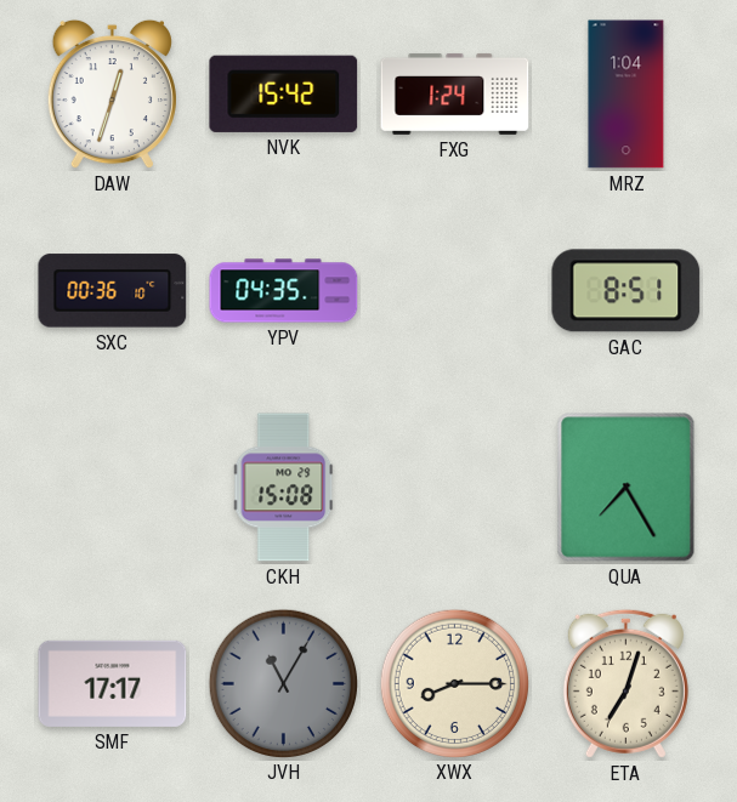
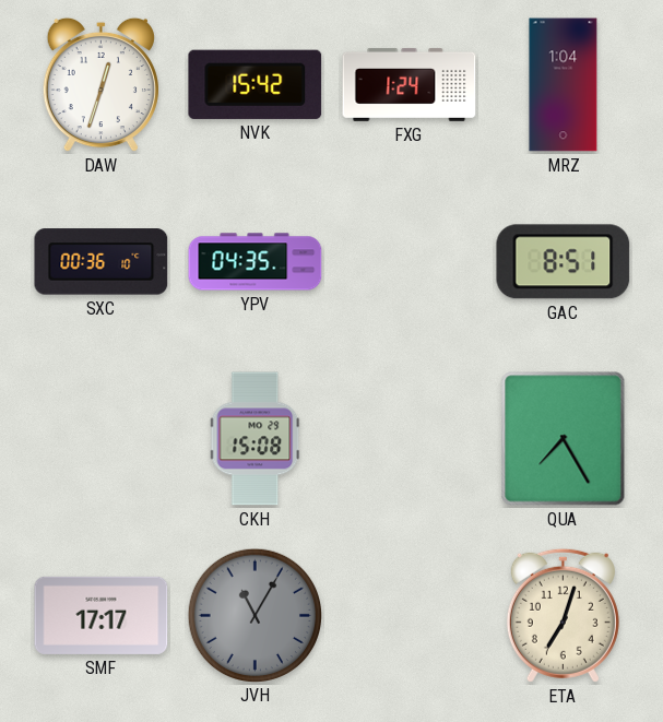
XWX: 8:15 -> none (454, 683)
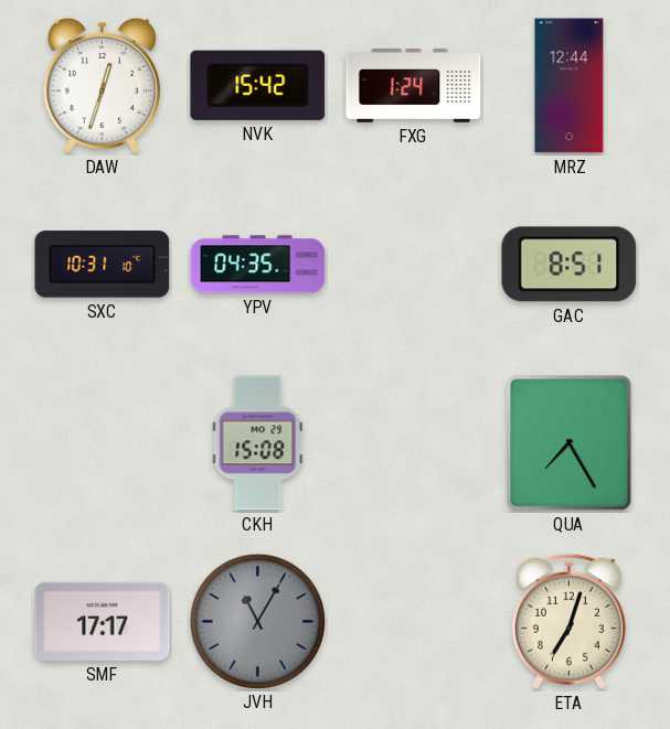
MRZ: 1:04 -> 12:44 (570, 86)
SXC: 00:36 -> 10:31 (103, 265)
